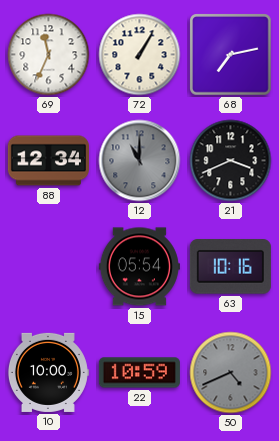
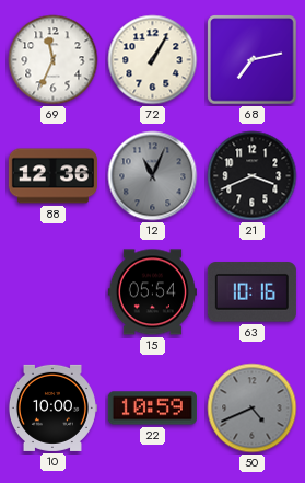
88: 12:34 -> 12:36 (52, 176)
12: 11:00 -> 11:04 (153, 176)
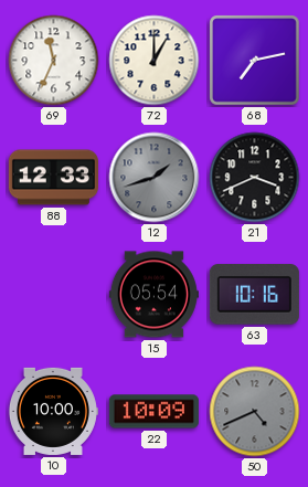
72: 1:05 -> 1:00 (155, 61)
88: 12:36 -> 12:33 (53, 178)
12: 11:04 -> 1:42 (155, 178)
22: 10:59 -> 10:09 (153, 412)
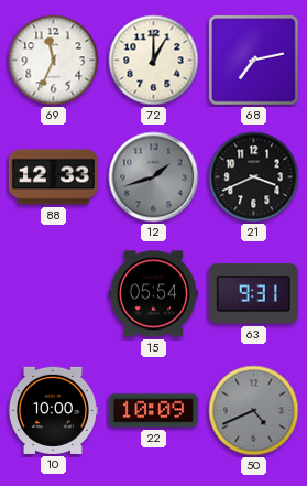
63: 10:16 -> 9:31 (253, 294)
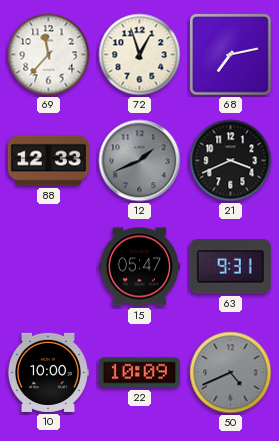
69: 11:34 -> 11:37 (49, 55)
72: 1:00 -> 12:57 (140, 55)
12: 1:42 -> 1:41 (140, 161)
15: 05:54 -> 05:47 (139, 267)
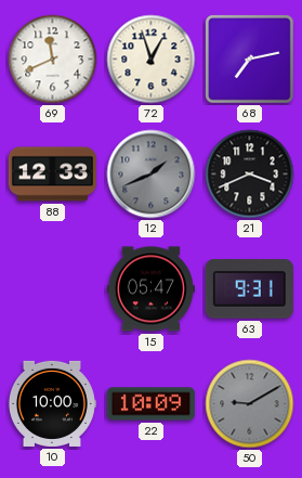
69: 11:37 -> 11:41 (53, 60)
50: 4:41 -> 9:10 (250, 404)
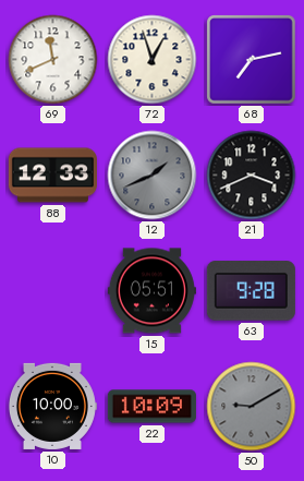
15: 05:47 -> 05:51 (151, 291)
63: 9:31 -> 9:28 (251, 291)
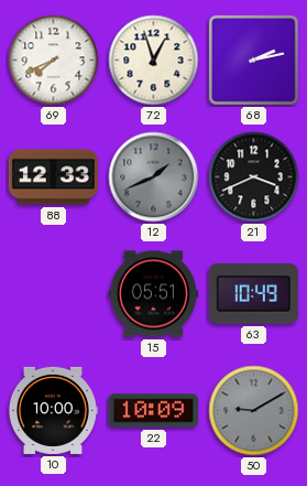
69: 11:41 -> 7:41 (54, 61)
68: 7:13 -> 2:13 (254, 61)
63: 9:28 -> 10:49 (253, 294)
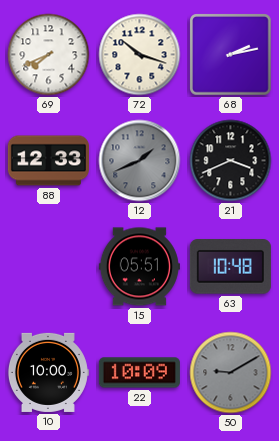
72: 12:57 -> 10:18 (140, 55)
63: 10:49 -> 10:48 (230, 267)
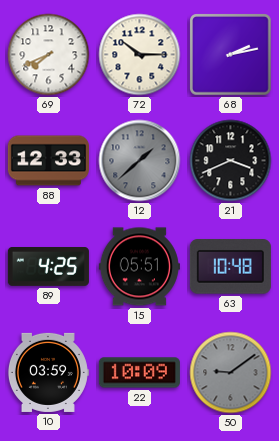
72: 10:18 -> 10:15 (140, 55)
12: 1:41 -> 1:38 (140, 161)
89: none -> 4:25 (48, 267)
10: 10:00 -> 03:59 (48, 372)
50: 9:10 -> 9:09 (231, 373)
